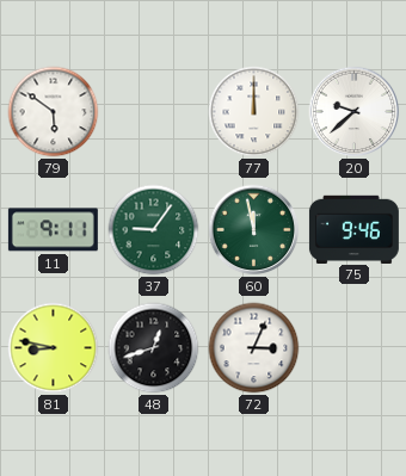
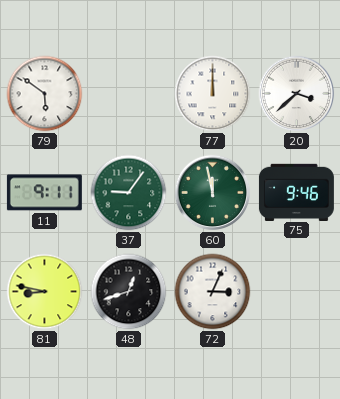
20: 9:38 -> 3:38 (297, 94)
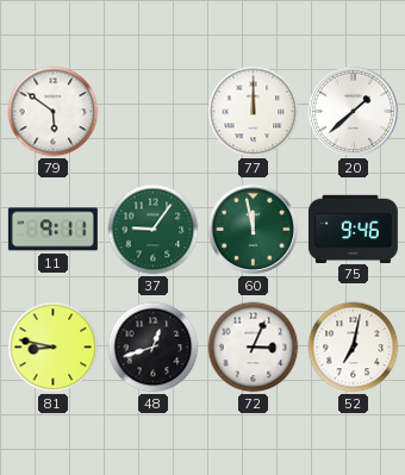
20: 3:38 -> 1:38 (354, 112)
52: none -> 7:02 (354, 348)
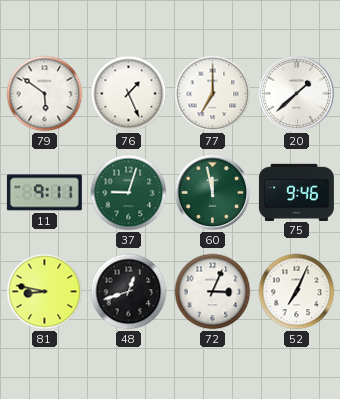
76: none -> 1:26 (129, 94)
77: 12:00 -> 7:00 (213, 94)
37: 9:06 -> 9:03 (129, 193)
52: 7:02 -> 7:04 (297, 292)
